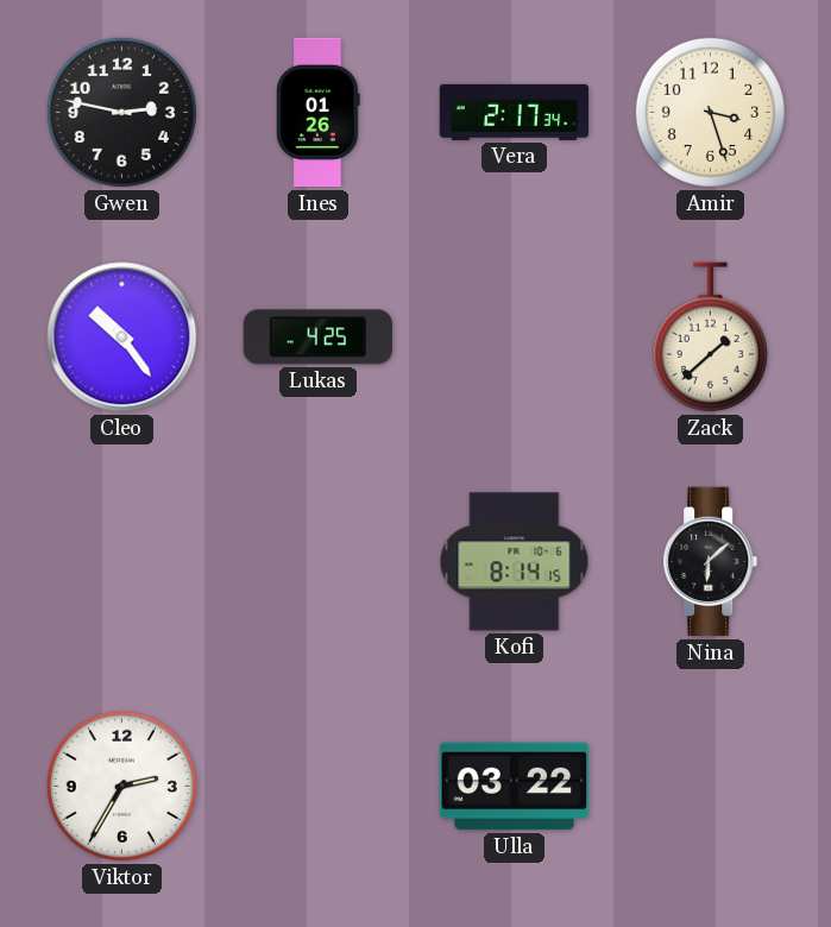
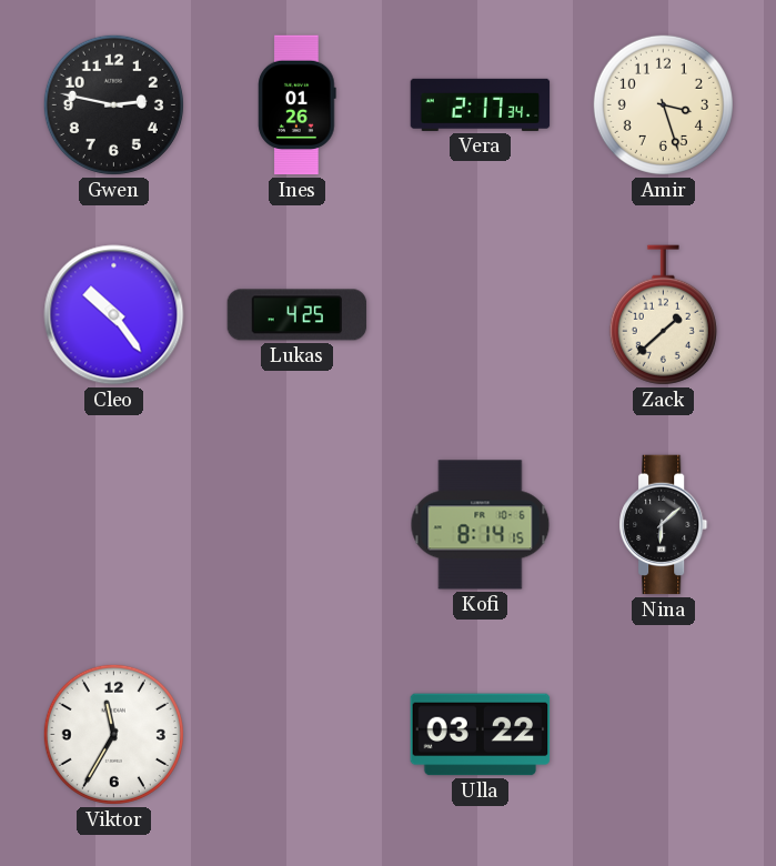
Viktor: 2:35 -> 11:35 (113, 734)
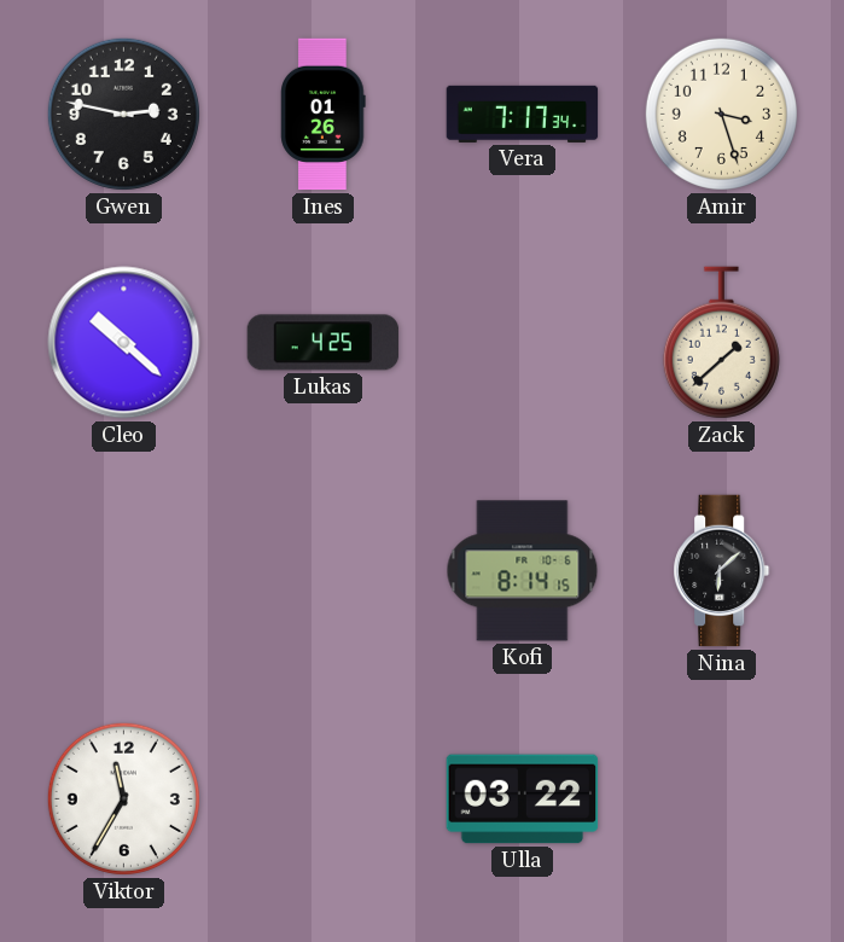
Vera: 2:17 -> 7:17 (523, 114)
Cleo: 10:24 -> 10:22 (124, 343)
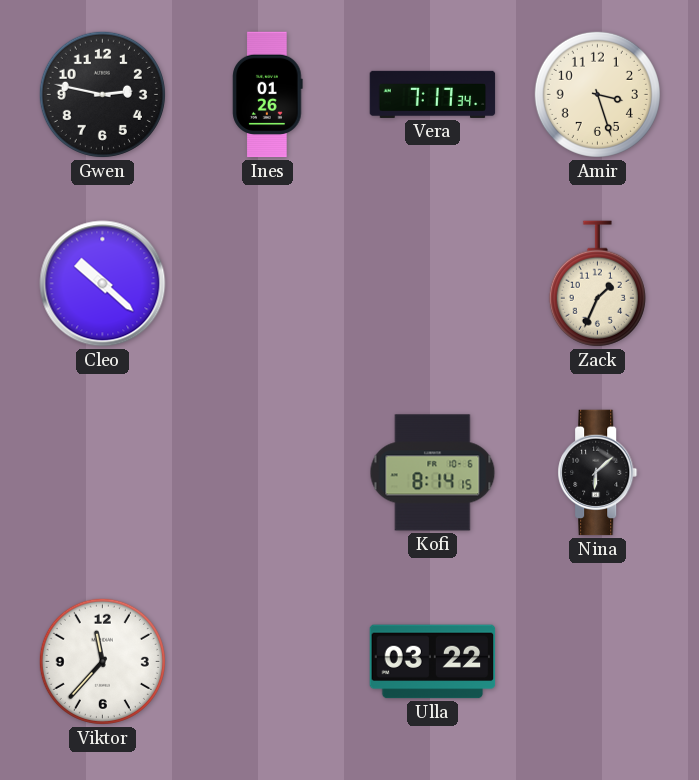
Lukas: 4:25 -> none (324, 343)
Zack: 1:38 -> 1:34 (597, 284)
Viktor: 11:35 -> 11:37 (102, 661)
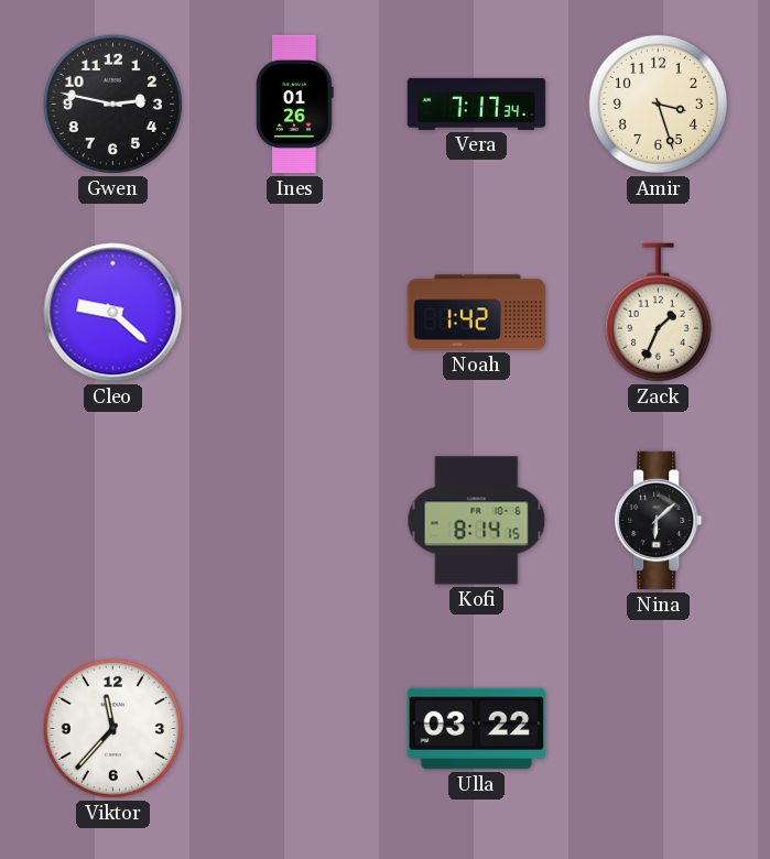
Cleo: 10:22 -> 9:22 (113, 313)
Noah: none -> 1:42 (477, 313)
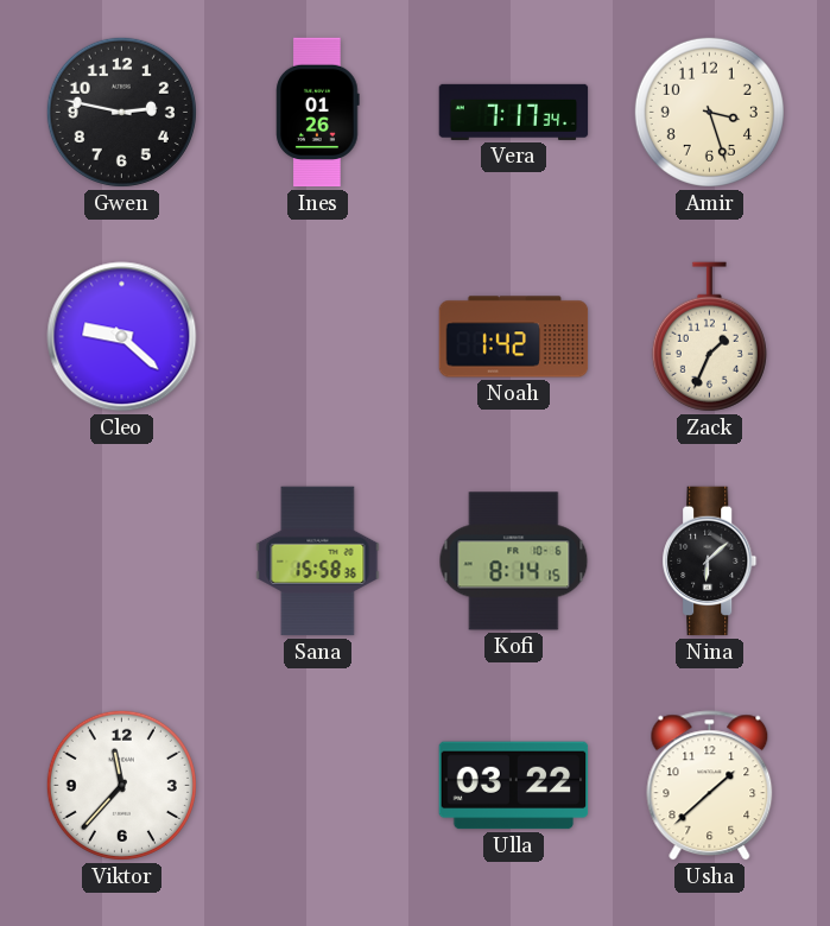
Sana: none -> 15:58 (318, 562)
Usha: none -> 1:38 (710, 786)
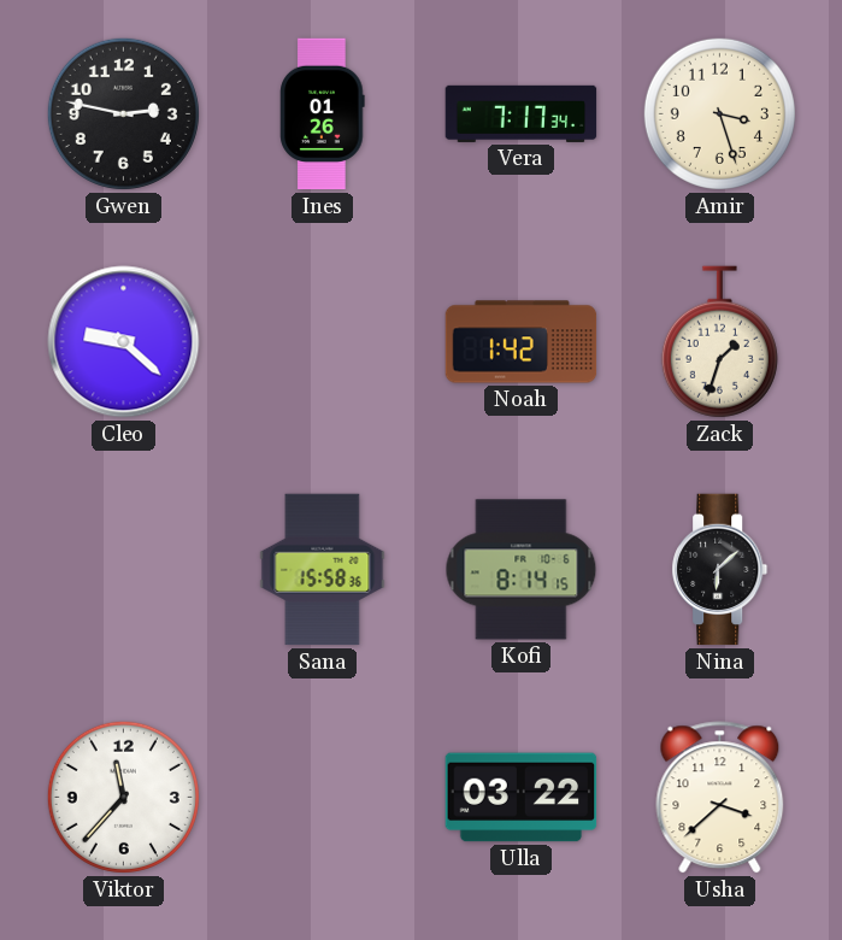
Zack: 1:34 -> 1:33 (719, 342)
Usha: 1:38 -> 3:38 (720, 798)
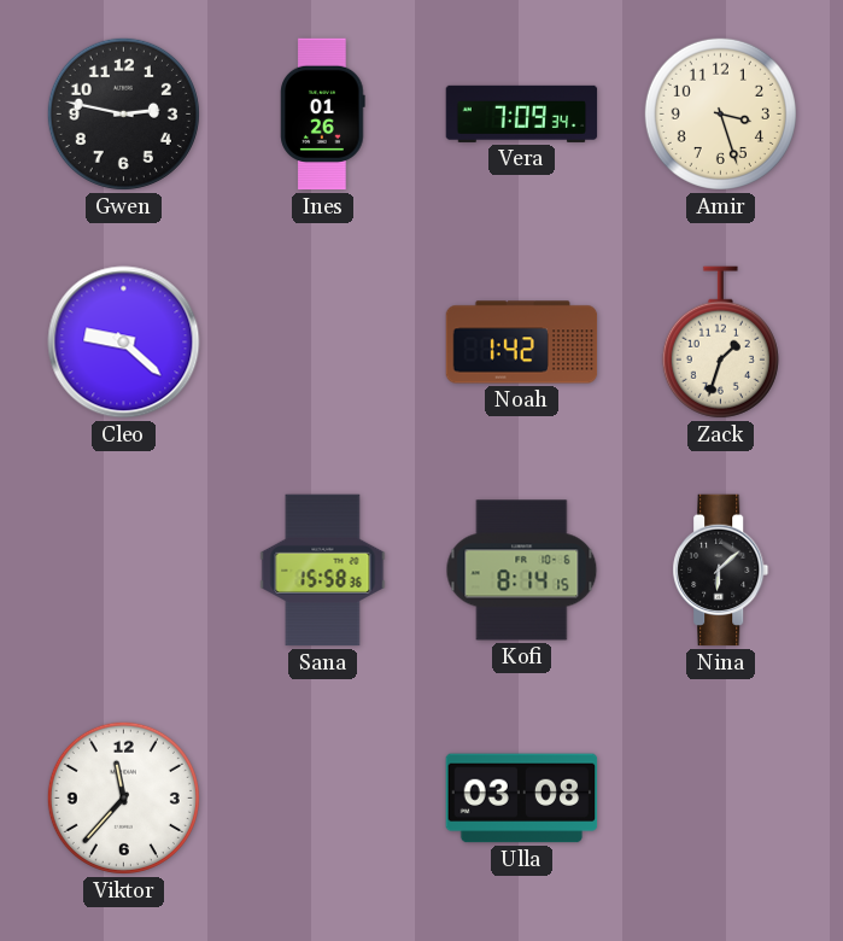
Vera: 7:17 -> 7:09 (522, 113)
Ulla: 03:22 -> 03:08 (522, 799)
Usha: 3:38 -> none (720, 798)
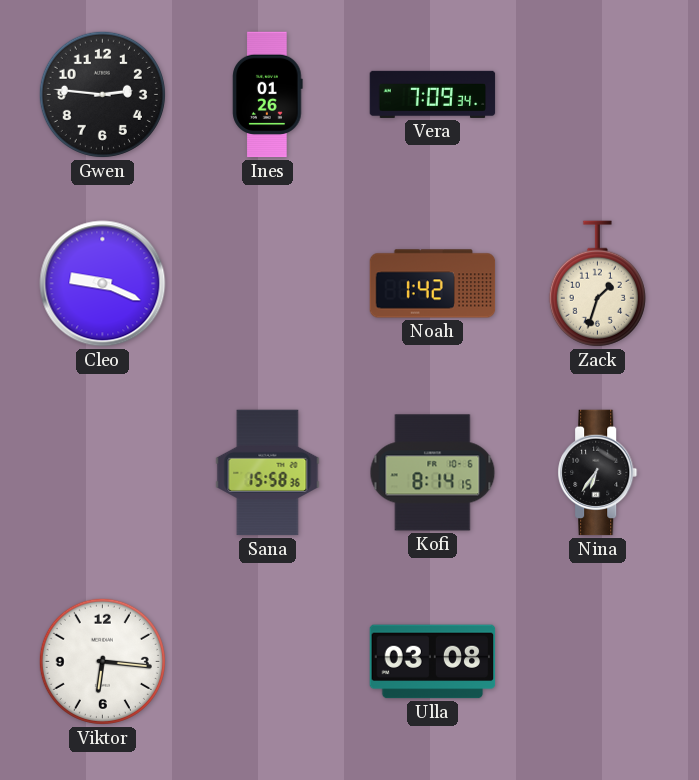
Gwen: 2:47 -> 2:46 (102, 94)
Amir: 3:27 -> none (720, 113)
Cleo: 9:22 -> 9:19 (103, 284)
Nina: 6:08 -> 6:36 (598, 473)
Viktor: 11:37 -> 6:16 (102, 661)
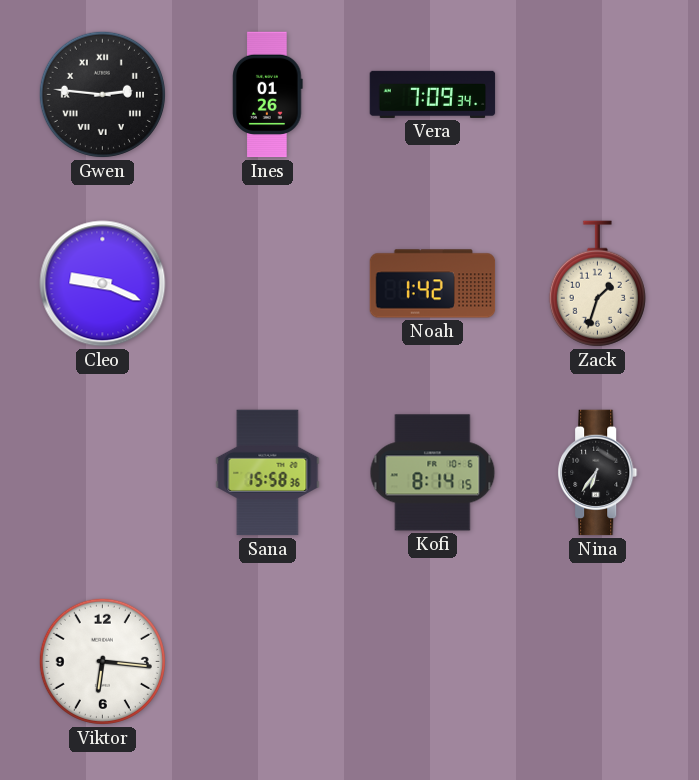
Gwen numerals: Arabic -> Roman (102, 94)
Ulla: 03:08 -> none (433, 662)
